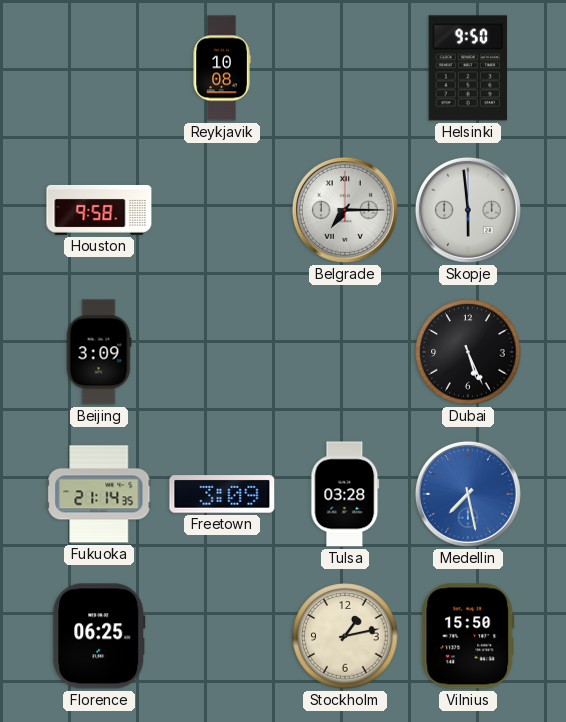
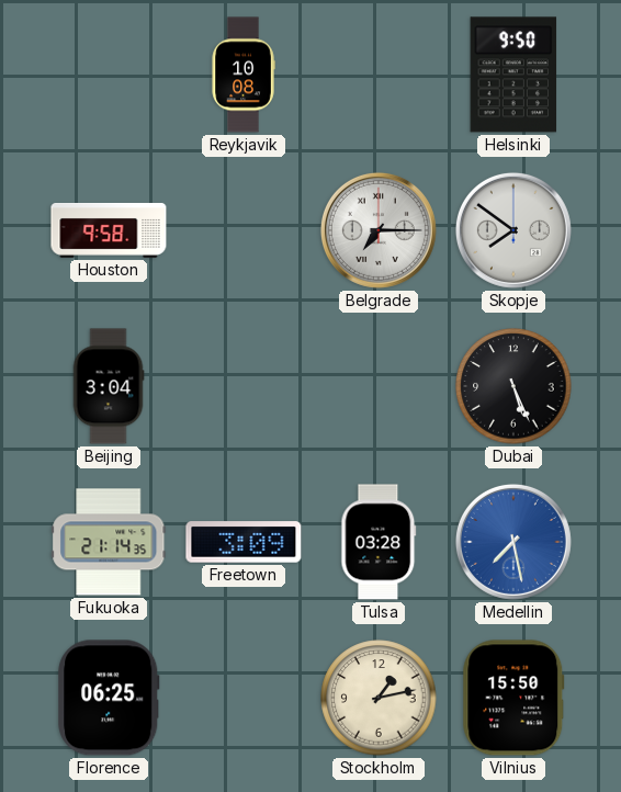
Skopje: 5:59 -> 7:51 (513, 230)
Beijing: 3:09 -> 3:04 (109, 386)
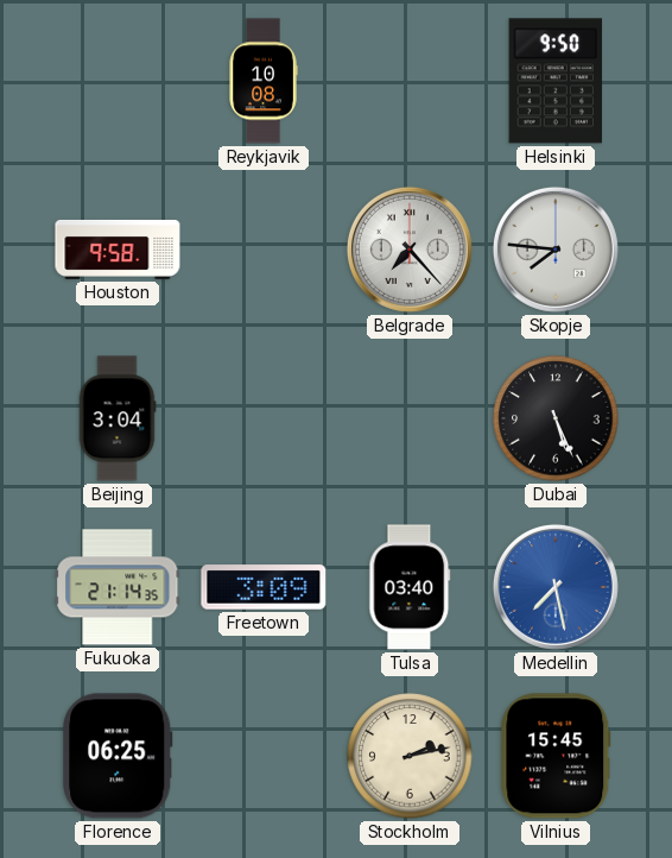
Belgrade: 7:15 -> 7:23 (410, 250)
Skopje: 7:51 -> 7:46 (556, 250)
Tulsa: 03:28 -> 03:40 (410, 587)
Stockholm: 1:13 -> 2:13 (410, 756)
Vilnius: 15:50 -> 15:45 (556, 756)
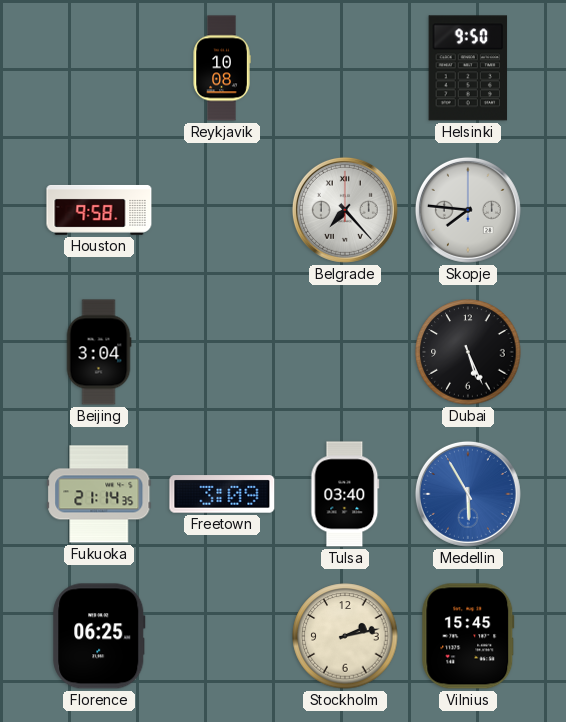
Medellin: 7:28 -> 5:55 (468, 494)
